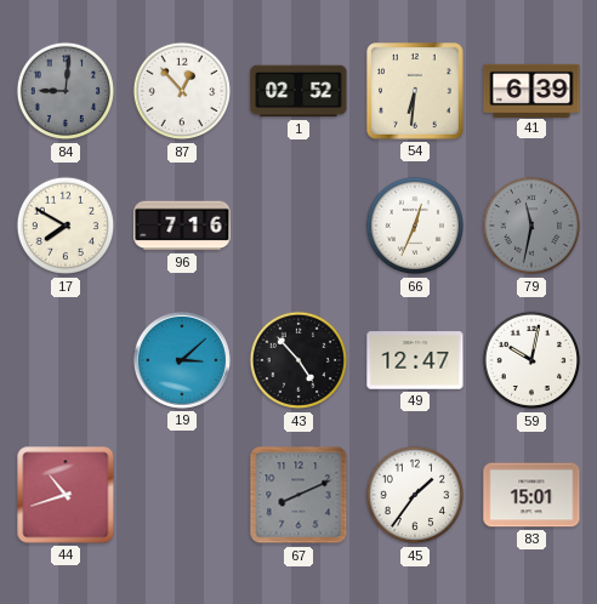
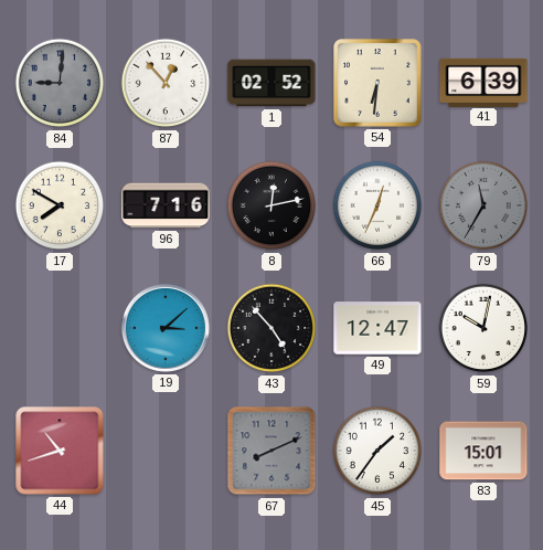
8: none -> 12:13 (271, 205)
79: 11:32 -> 11:35 (483, 205)
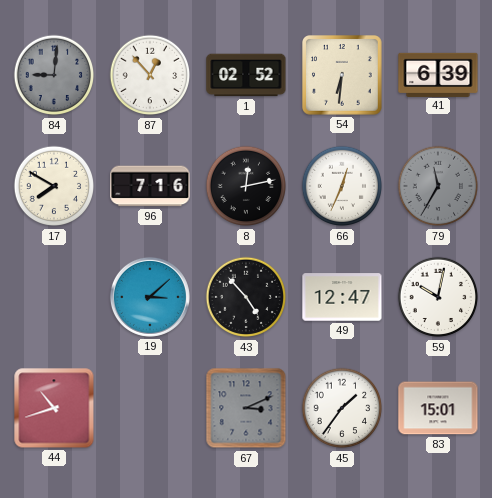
67: 8:11 -> 3:11 (246, 408)
